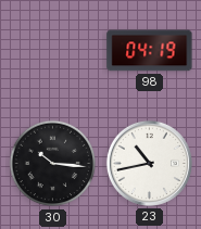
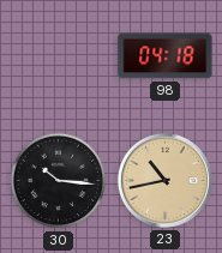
98: 04:19 -> 04:18 (166, 56)
23 dial: white -> champagne (164, 180)
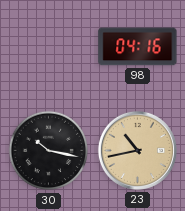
98: 04:18 -> 04:16 (138, 47)
30: 10:16 -> 10:17 (49, 151)
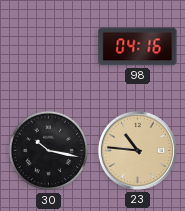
23: 10:43 -> 10:46 (137, 150)
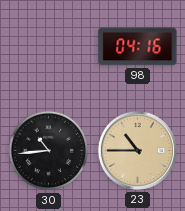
30: 10:17 -> 10:44 (49, 151)
23: 10:46 -> 10:45 (137, 150)
